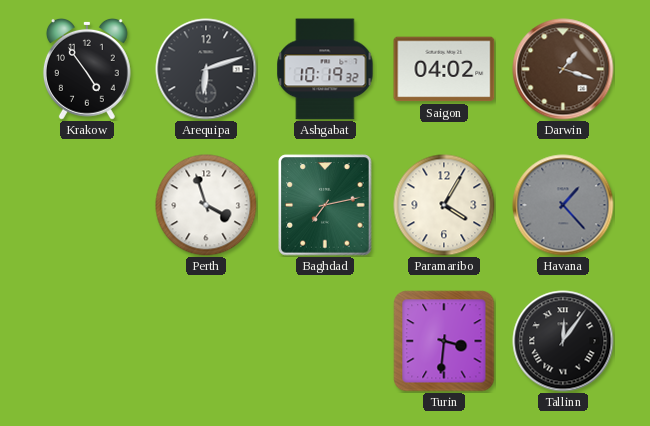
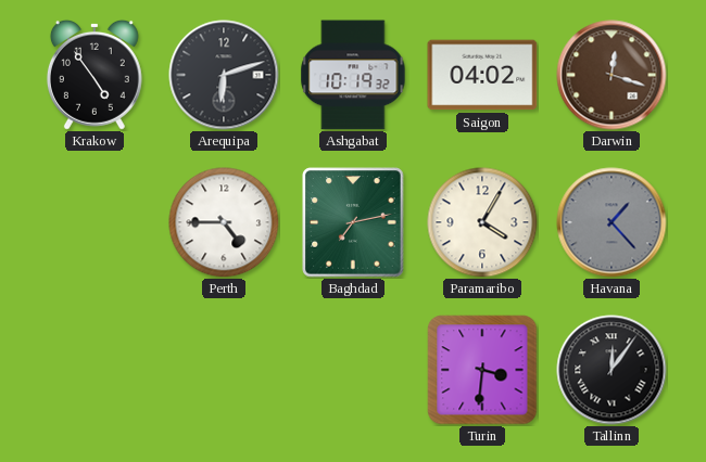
Darwin: 1:18 -> 12:18 (612, 75)
Perth: 3:57 -> 4:45 (224, 222)
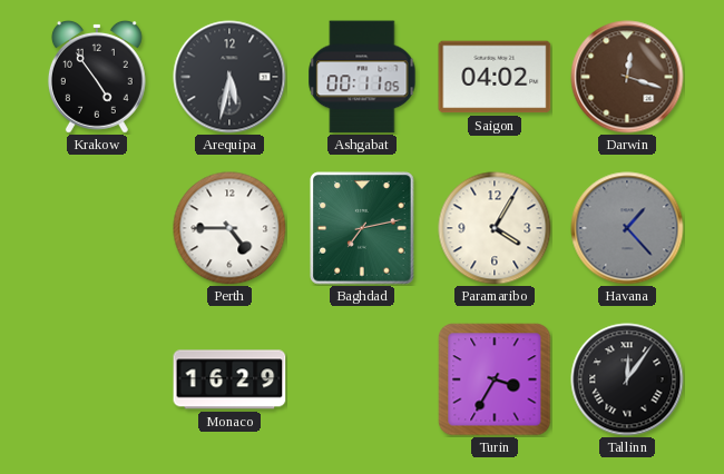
Arequipa: 6:12 -> 5:32 (229, 77)
Ashgabat: 10:19 -> 00:11 (362, 77)
Monaco: none -> 16:29 (229, 379)
Turin: 3:31 -> 3:35 (495, 379)
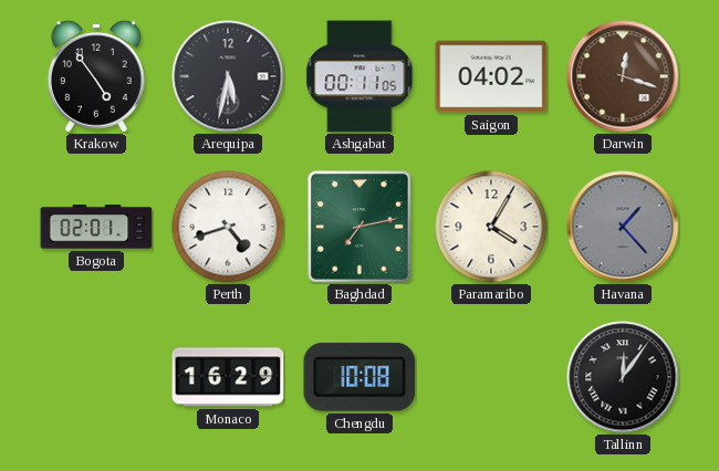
Bogota: none -> 02:01 (96, 227)
Perth: 4:45 -> 4:42 (228, 227)
Chengdu: none -> 10:08 (359, 377)
Turin: 3:35 -> none (495, 379)
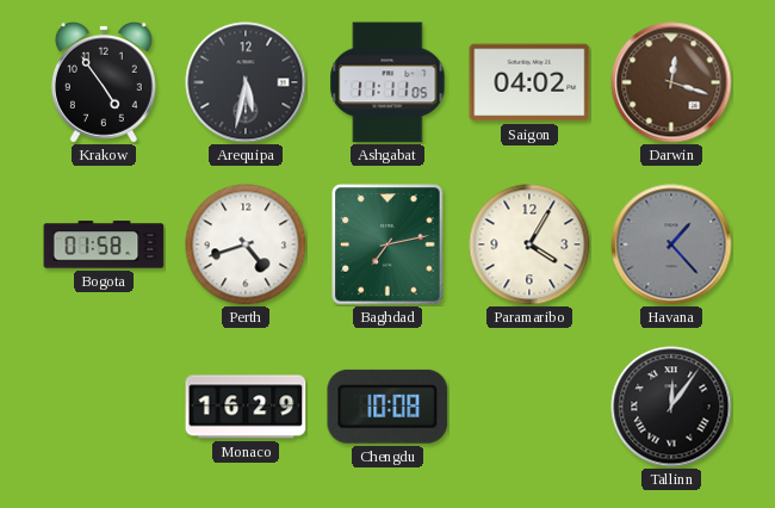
Ashgabat: 00:11 -> 11:11 (387, 82)
Bogota: 02:01 -> 01:58 (104, 244)
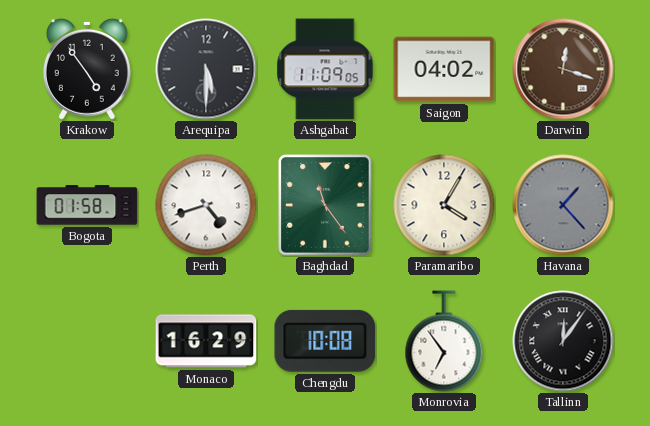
Arequipa: 5:32 -> 5:30 (206, 69)
Ashgabat: 11:11 -> 11:09 (325, 69)
Baghdad: 7:13 -> 11:24 (325, 205)
Monrovia: none -> 6:54 (444, 341)
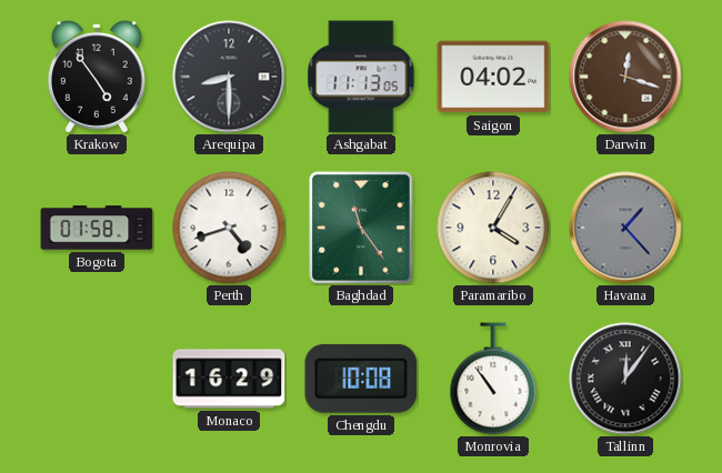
Arequipa: 5:30 -> 8:30 (229, 77)
Ashgabat: 11:09 -> 11:13 (361, 77)
Monrovia: 6:54 -> 10:54 (493, 379)
